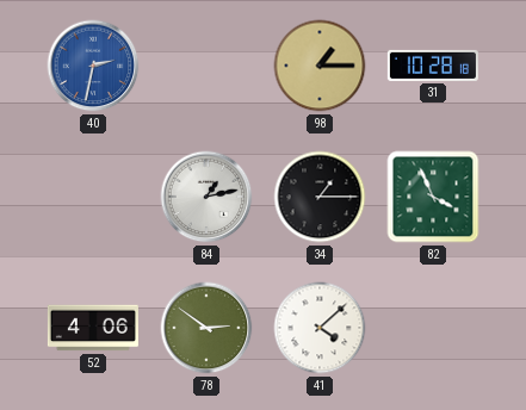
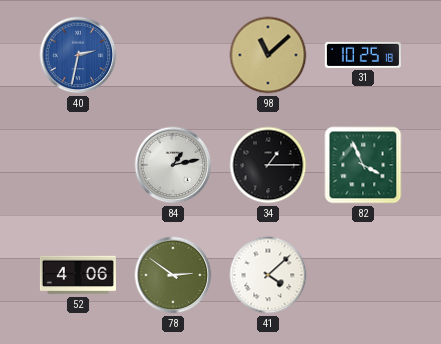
98: 1:15 -> 11:08 (268, 55)
31: 10:28 -> 10:25 (363, 55)
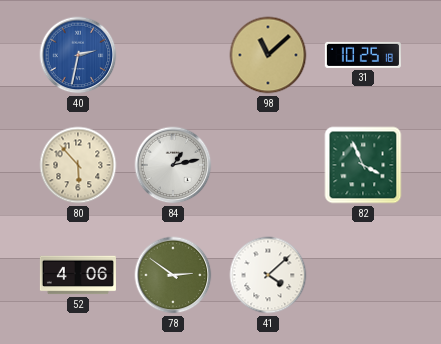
80: none -> 5:53 (78, 165)
34: 1:15 -> none (268, 165)
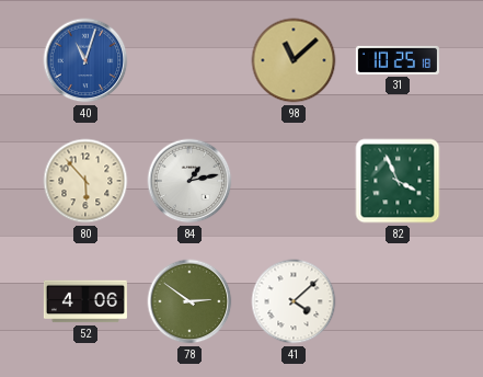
40: 2:32 -> 11:03 (85, 60)
